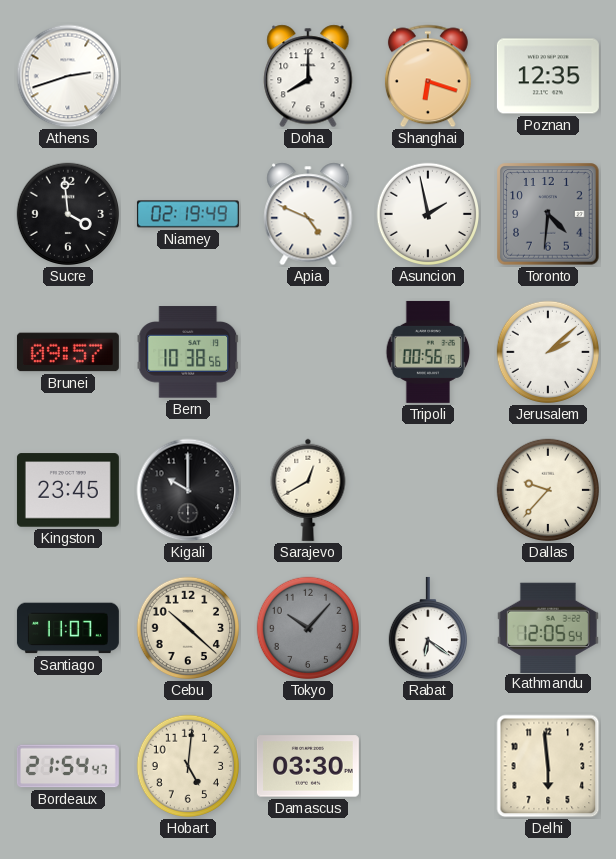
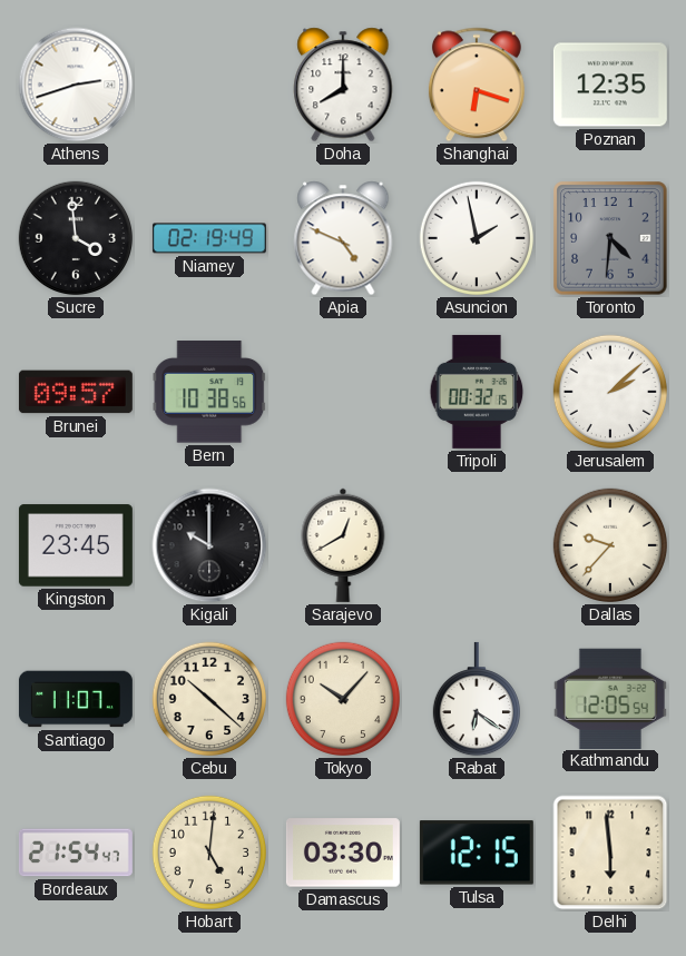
Tripoli: 00:56 -> 00:32 (477, 392)
Tokyo dial: grey -> cream (343, 699)
Tulsa: none -> 12:15 (477, 852)
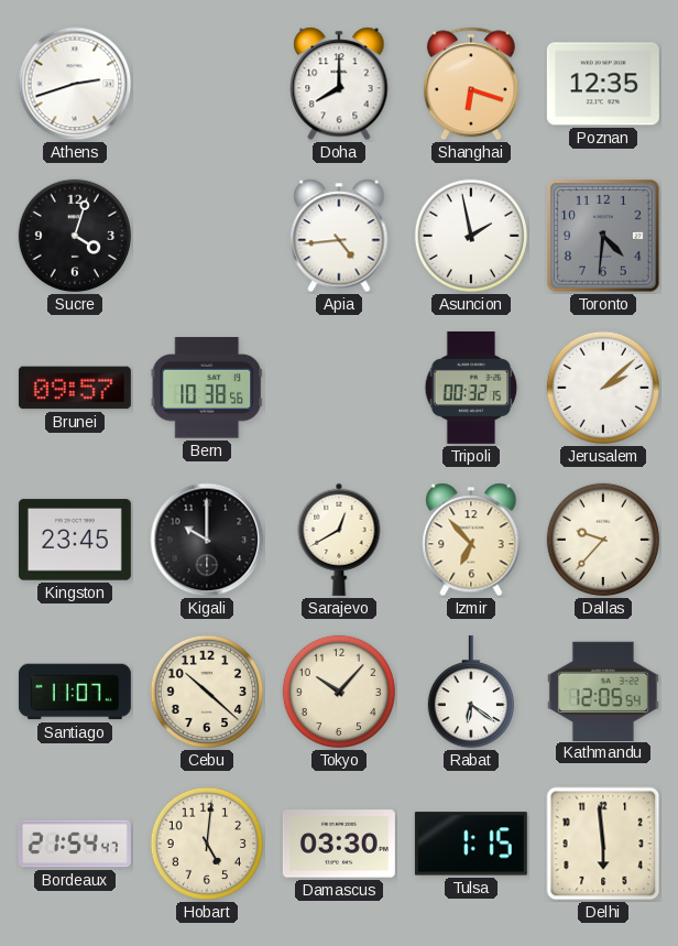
Sucre: 3:59 -> 4:03 (75, 236)
Niamey: 02:19 -> none (209, 238)
Apia: 4:49 -> 4:44 (339, 236)
Izmir: none -> 6:53 (471, 540)
Tulsa: 12:15 -> 1:15 (471, 844)
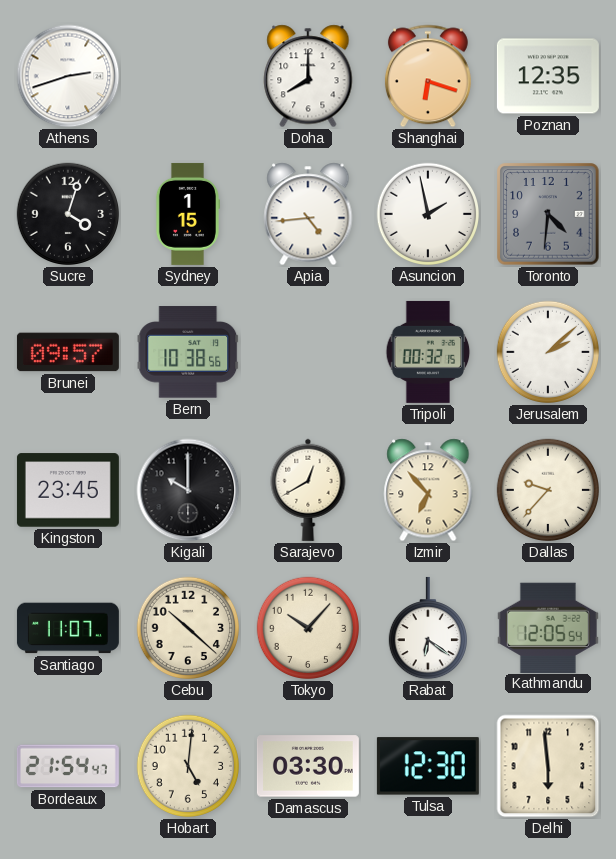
Sydney: none -> 1:15 (187, 214)
Tulsa: 1:15 -> 12:30 (428, 766)
